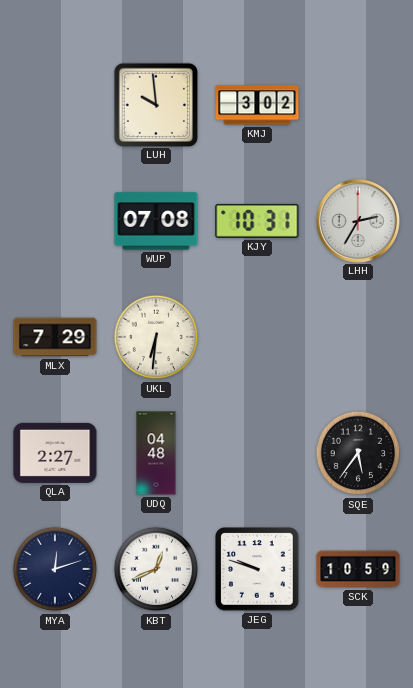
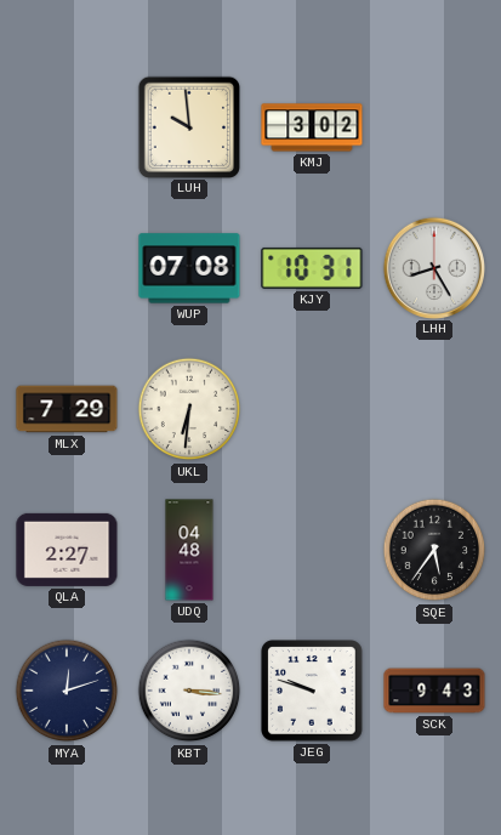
LHH: 2:35 -> 8:25 (433, 267)
KBT: 12:41 -> 3:16 (189, 691)
SCK: 10:59 -> 9:43 (434, 691)
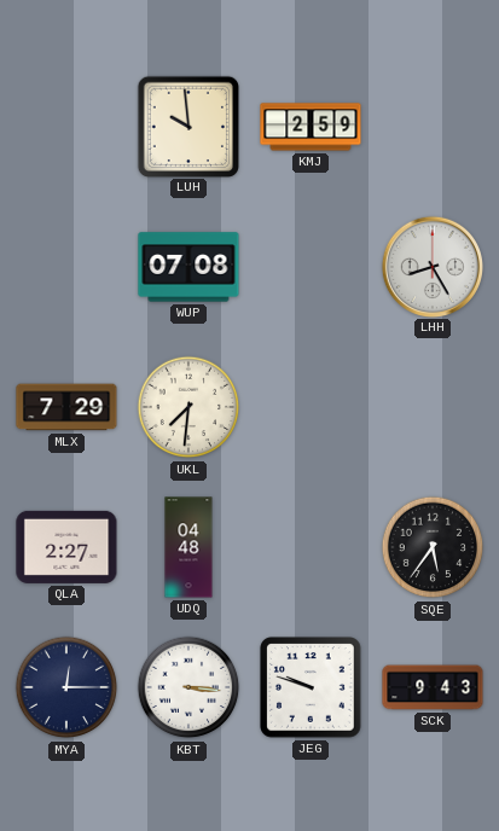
KMJ: 3:02 -> 2:59 (311, 127)
KJY: 10:31 -> none (312, 268)
UKL: 6:31 -> 7:31 (188, 407)
MYA: 12:12 -> 12:15 (66, 687)
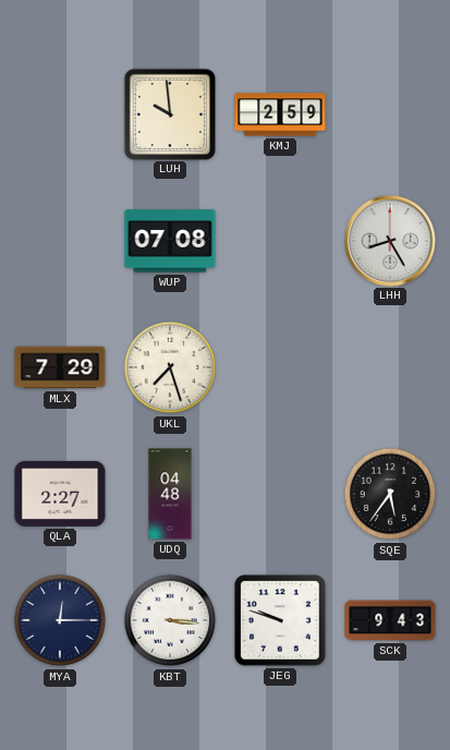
UKL: 7:31 -> 7:27 (170, 367)
